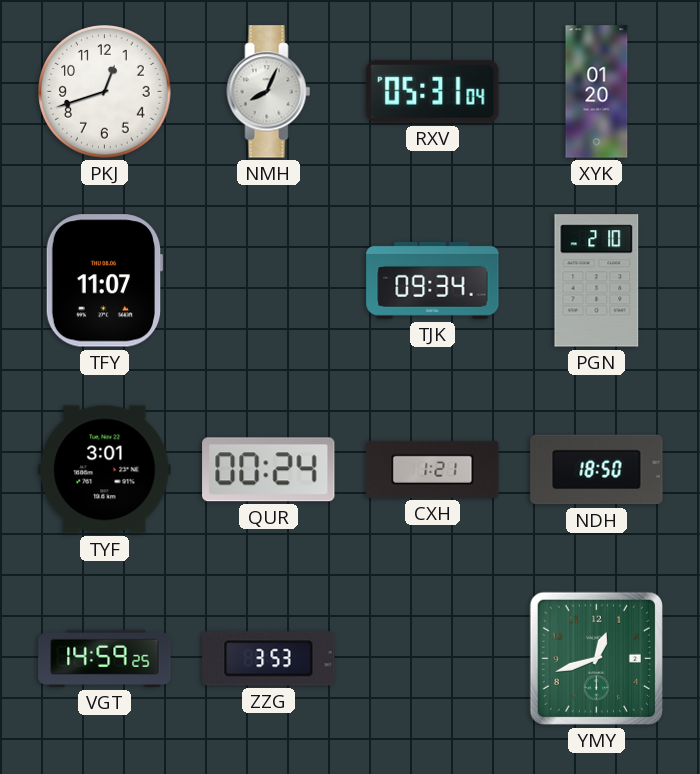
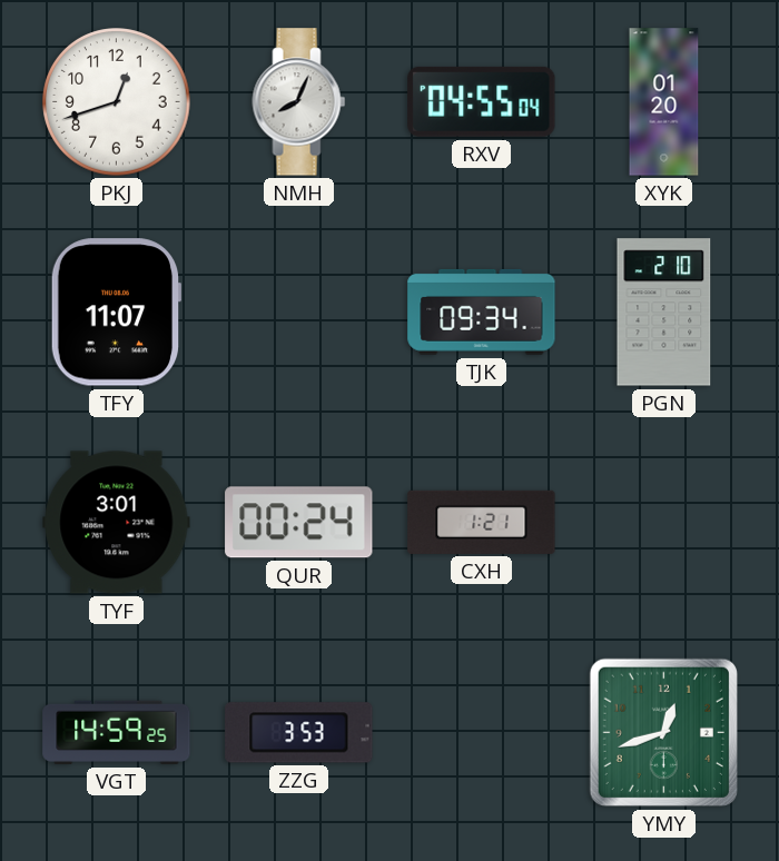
RXV: 05:31 -> 04:55 (482, 101)
NDH: 18:50 -> none (597, 470)
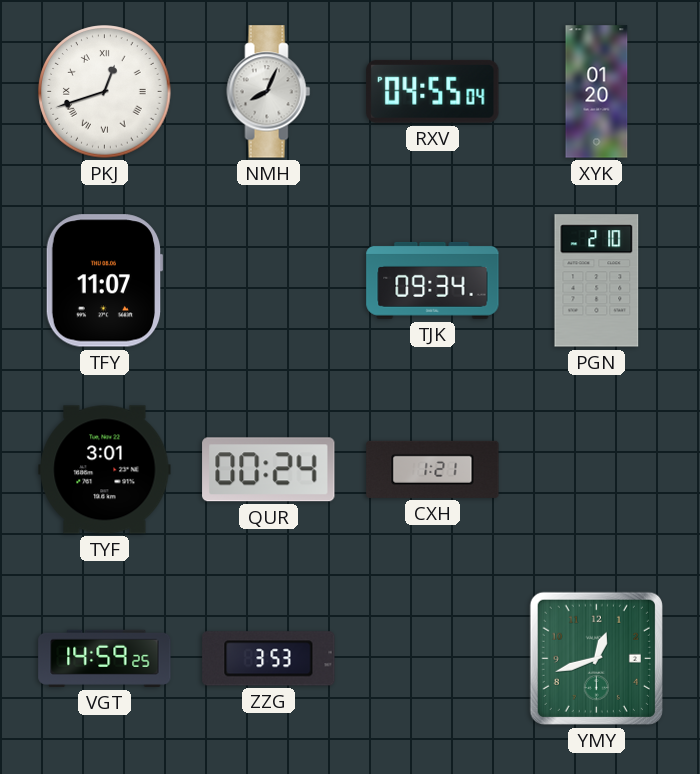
PKJ numerals: Arabic -> Roman (105, 92)
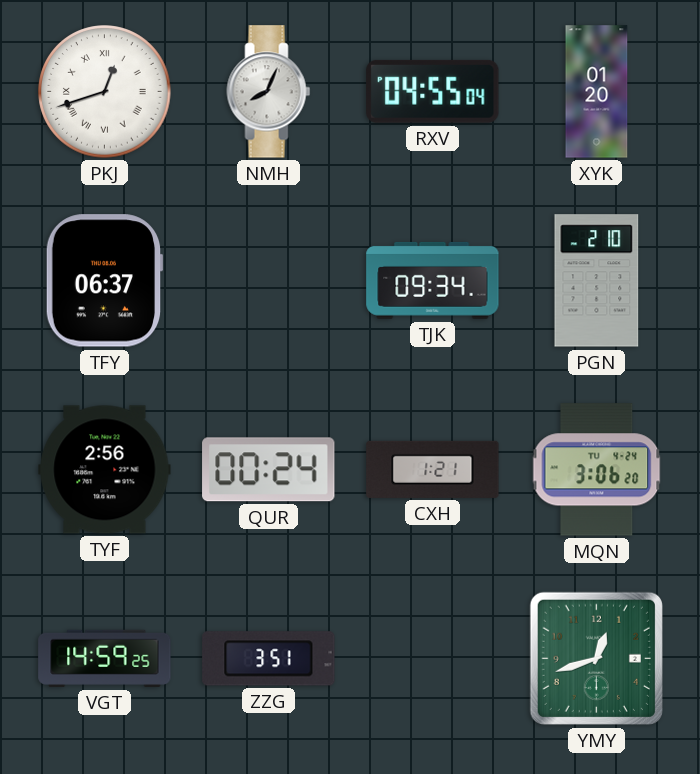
TFY: 11:07 -> 06:37 (104, 281)
TYF: 3:01 -> 2:56 (105, 470)
MQN: none -> 3:06 (597, 470)
ZZG: 3:53 -> 3:51 (269, 659)
